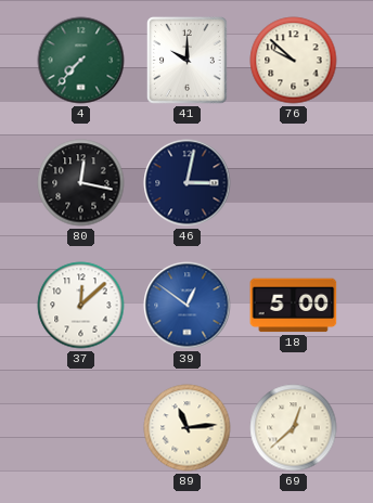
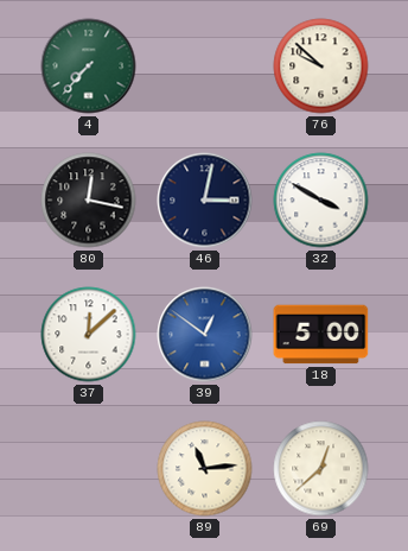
41: 10:00 -> none (188, 61)
32: none -> 3:50 (321, 201)
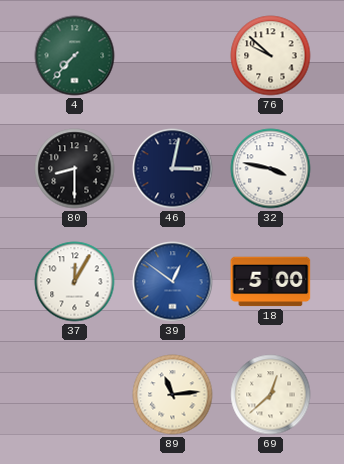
80: 12:17 -> 8:30 (75, 169)
32: 3:50 -> 3:47 (271, 169)
37: 12:08 -> 12:05 (75, 282)
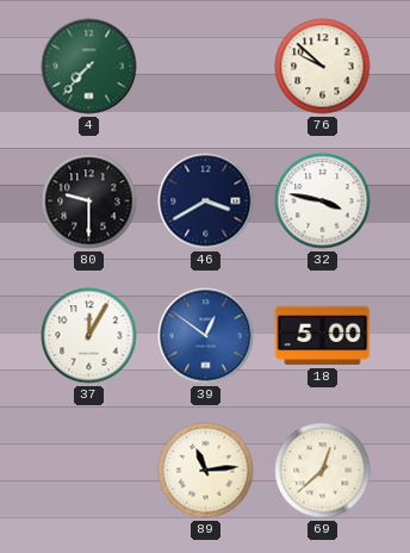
80: 8:30 -> 9:30 (89, 201)
46: 3:02 -> 3:40 (206, 201)
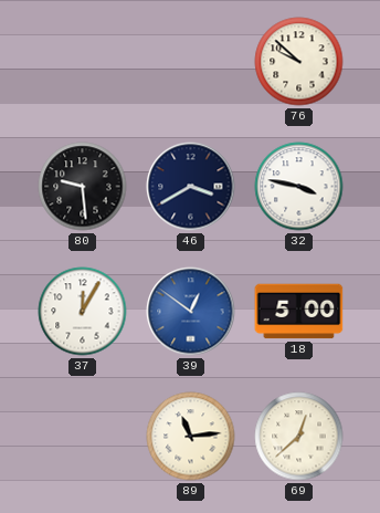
4: 7:37 -> none (89, 67)
80: 9:30 -> 9:29 (83, 187)
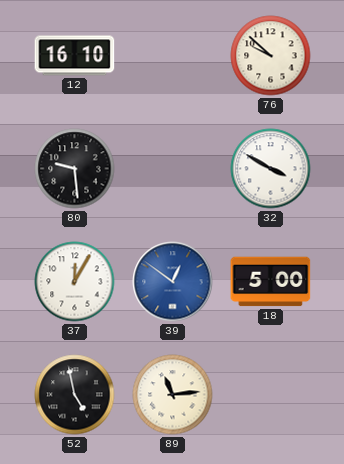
12: none -> 16:10 (75, 56)
46: 3:40 -> none (191, 187)
32: 3:47 -> 3:50 (271, 169)
52: none -> 4:58 (75, 395)
69: 12:38 -> none (299, 437)
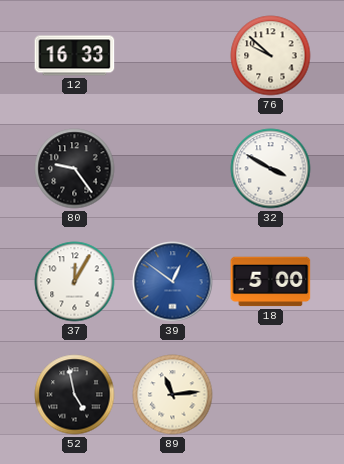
12: 16:10 -> 16:33 (75, 56)
80: 9:29 -> 9:24 (75, 169)
